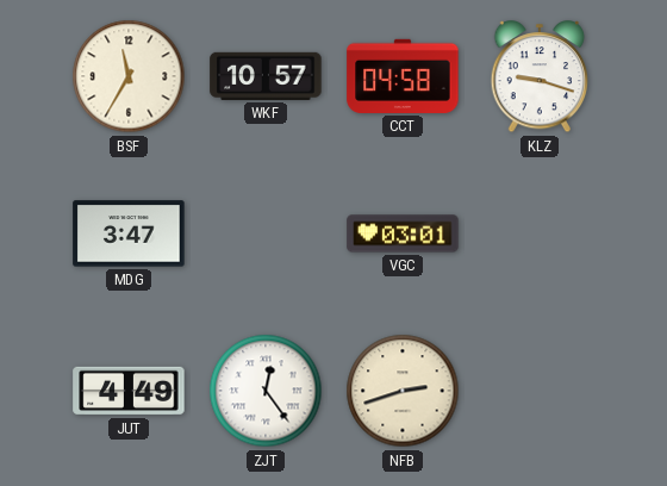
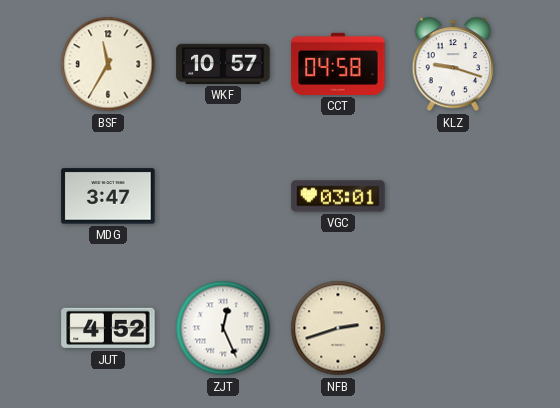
JUT: 4:49 -> 4:52 (108, 328)
ZJT: 12:24 -> 12:26 (223, 328)
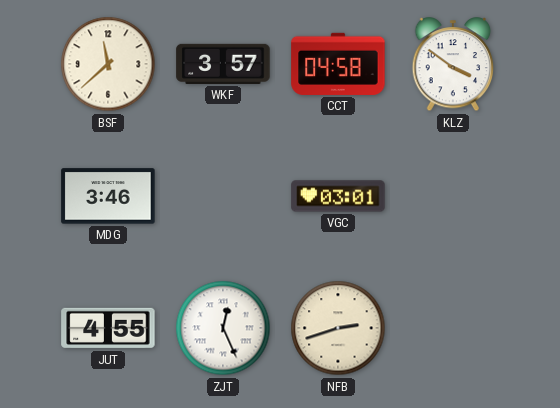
BSF: 11:35 -> 11:38 (108, 64)
WKF: 10:57 -> 3:57 (223, 64)
KLZ: 9:18 -> 3:51 (453, 65)
MDG: 3:47 -> 3:46 (108, 196)
JUT: 4:52 -> 4:55 (108, 328)
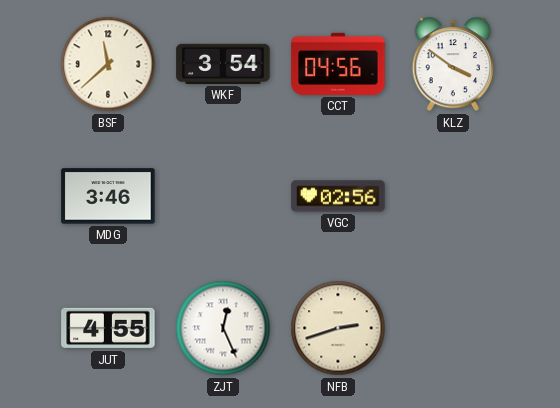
WKF: 3:57 -> 3:54 (223, 64)
CCT: 04:58 -> 04:56 (338, 64)
VGC: 03:01 -> 02:56 (338, 196)
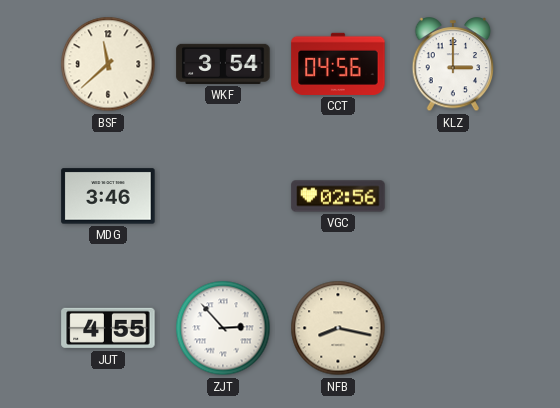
KLZ: 3:51 -> 3:00 (453, 65)
ZJT: 12:26 -> 2:53 (223, 328)
NFB: 2:42 -> 8:17 (338, 328)
